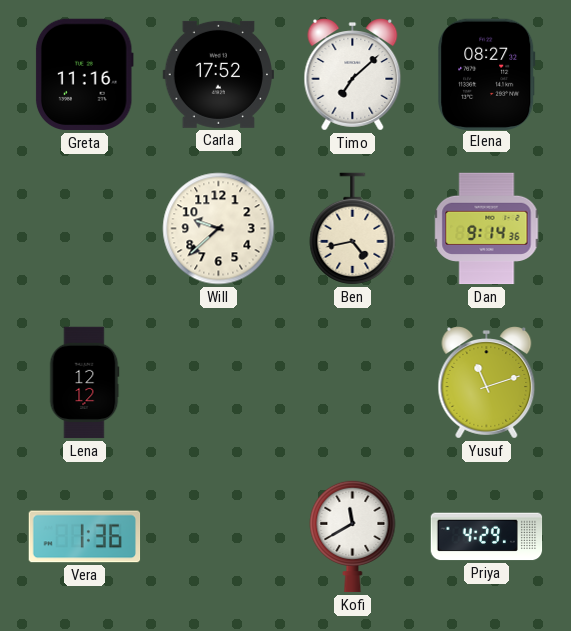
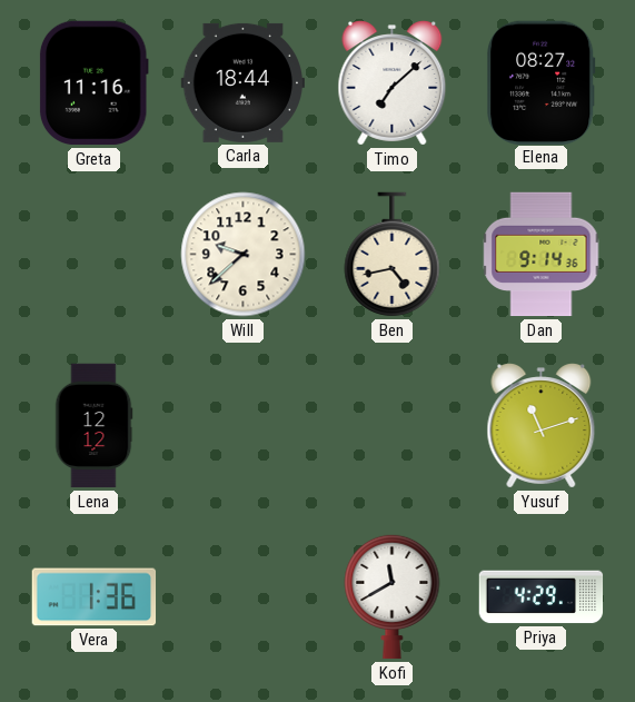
Carla: 17:52 -> 18:44 (242, 82)
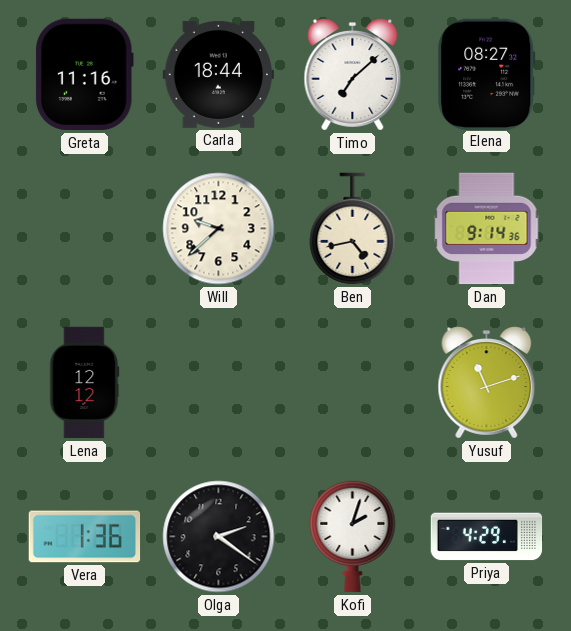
Olga: none -> 2:21 (219, 537)
Kofi: 11:40 -> 2:03 (353, 536)
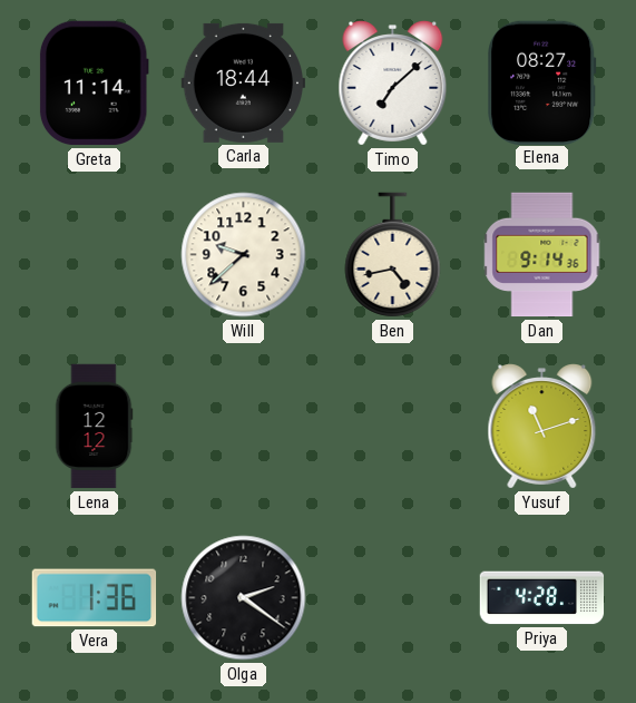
Greta: 11:16 -> 11:14 (94, 84)
Kofi: 2:03 -> none (353, 536)
Priya: 4:29 -> 4:28 (542, 598)
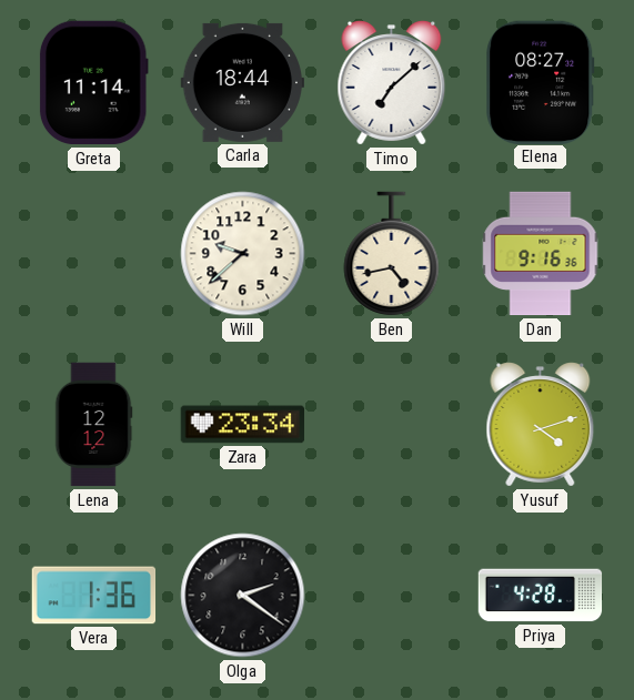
Dan: 9:14 -> 9:16 (541, 254)
Zara: none -> 23:34 (243, 425)
Yusuf: 11:12 -> 4:12 (541, 425)
